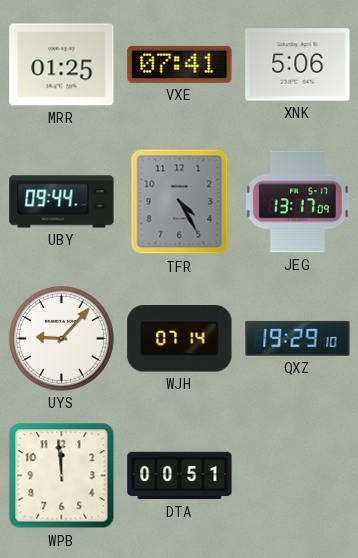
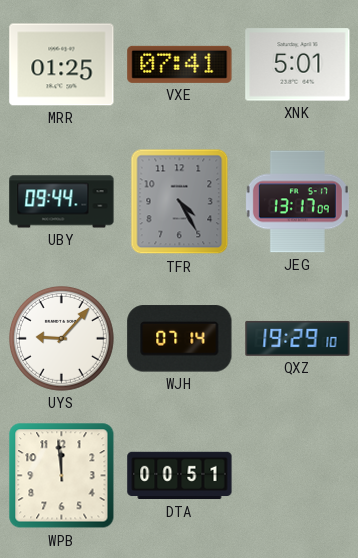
XNK: 5:06 -> 5:01 (298, 65)
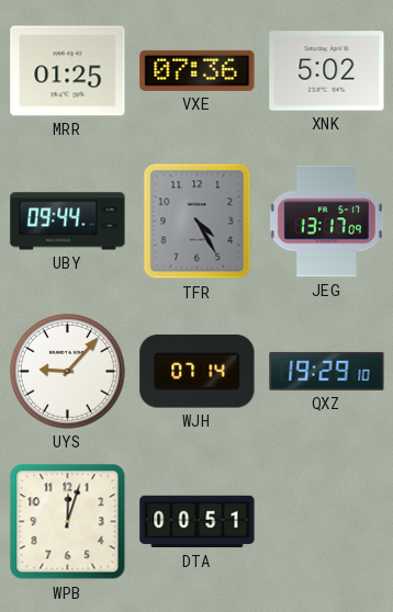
VXE: 07:41 -> 07:36 (198, 70)
XNK: 5:01 -> 5:02 (327, 71)
WPB: 11:59 -> 12:03 (68, 522)
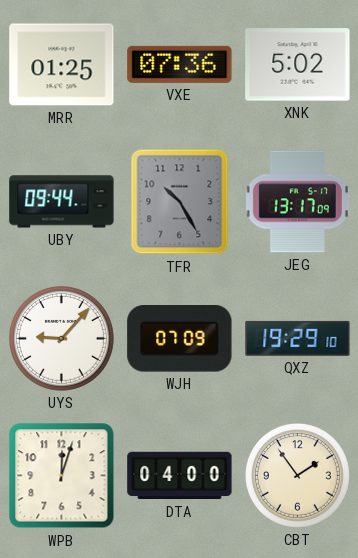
TFR: 4:25 -> 10:25 (180, 202)
WJH: 07:14 -> 07:09 (180, 339)
DTA: 00:51 -> 04:00 (180, 476)
CBT: none -> 1:54 (297, 475)
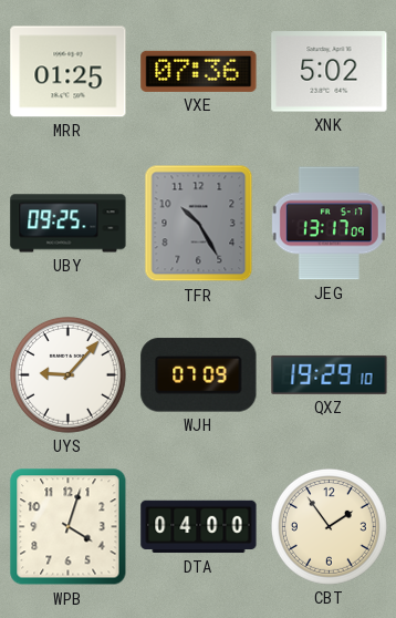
UBY: 09:44 -> 09:25 (69, 224)
WPB: 12:03 -> 4:03 (69, 527)
